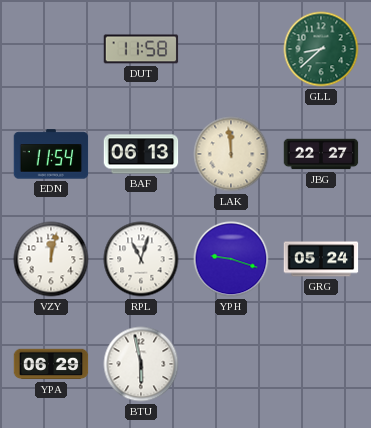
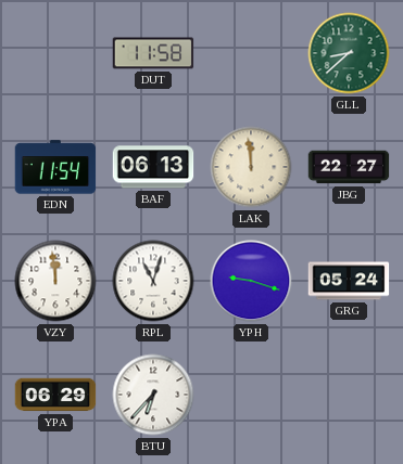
VZY: 12:02 -> 11:59 (55, 281)
BTU: 5:58 -> 6:37 (153, 395)
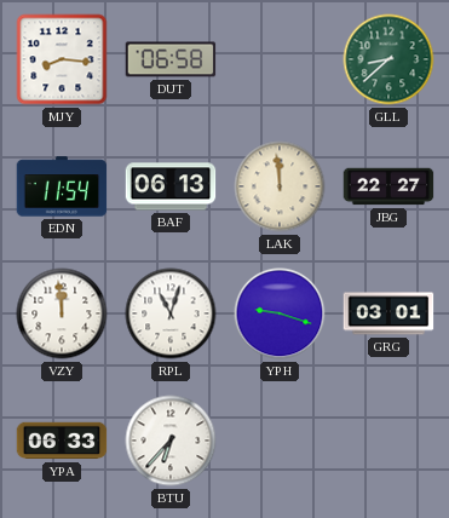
MJY: none -> 8:16 (62, 59)
DUT: 11:58 -> 06:58 (171, 59)
GRG: 05:24 -> 03:01 (388, 313)
YPA: 06:29 -> 06:33 (62, 441)
